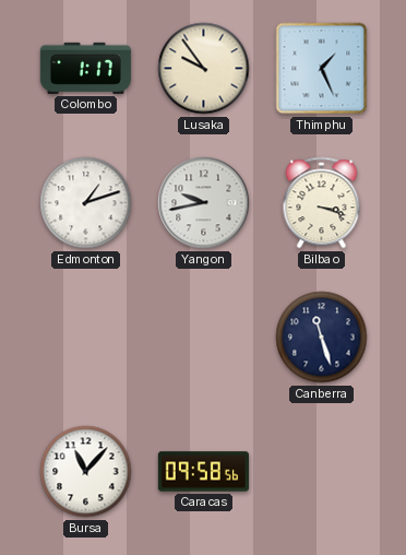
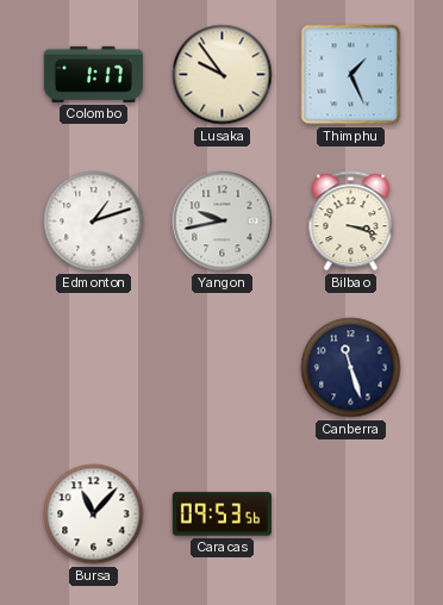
Caracas: 09:58 -> 09:53 (221, 514)
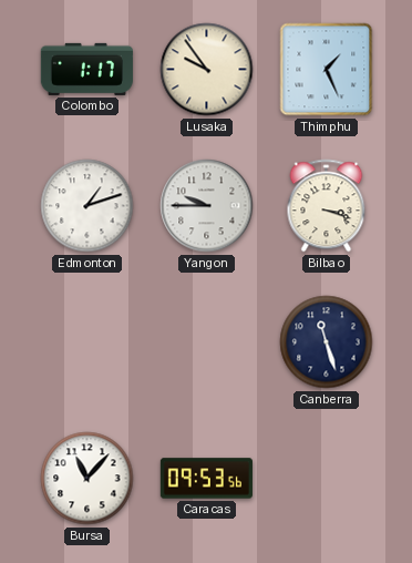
Yangon: 9:43 -> 9:45 (207, 206)
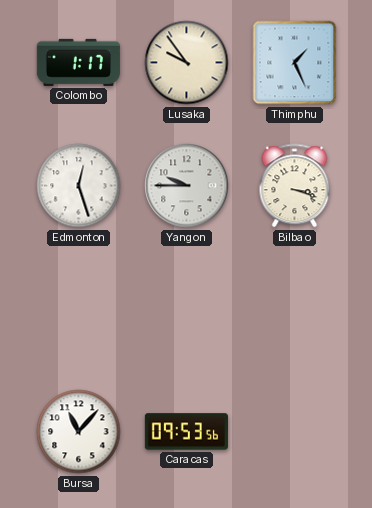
Edmonton: 1:12 -> 12:27 (79, 186)
Canberra: 11:27 -> none (327, 342)
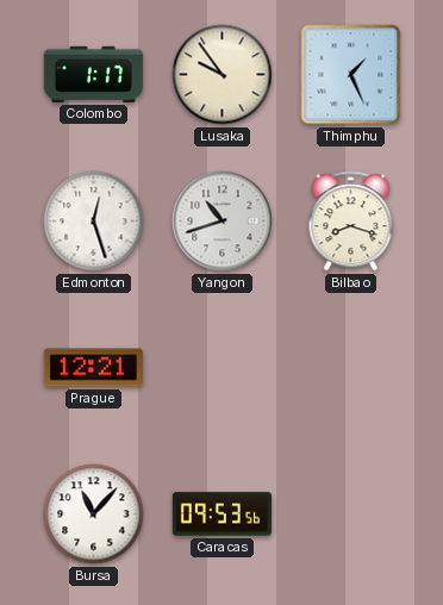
Yangon: 9:45 -> 10:42 (223, 222)
Bilbao: 3:18 -> 8:18 (351, 222)
Prague: none -> 12:21 (93, 368)
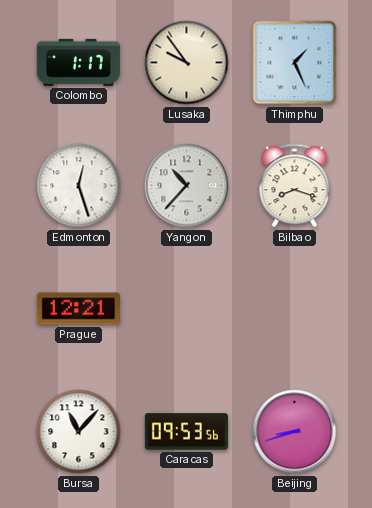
Yangon: 10:42 -> 10:37 (187, 186)
Beijing: none -> 8:42 (295, 432)
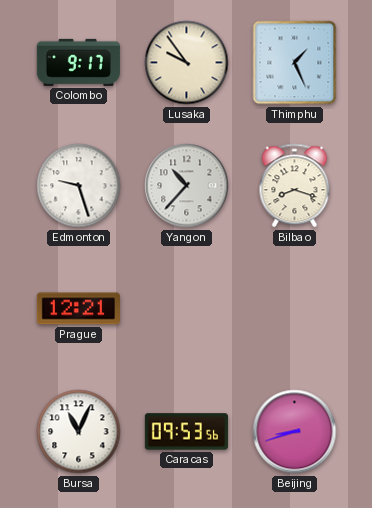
Colombo: 1:17 -> 9:17 (78, 62)
Edmonton: 12:27 -> 9:27 (79, 186)
Bursa: 11:07 -> 11:04 (79, 432)
